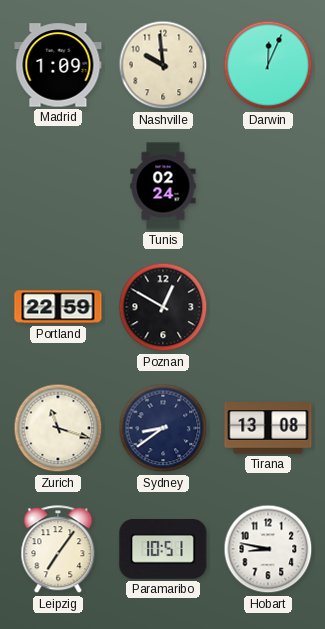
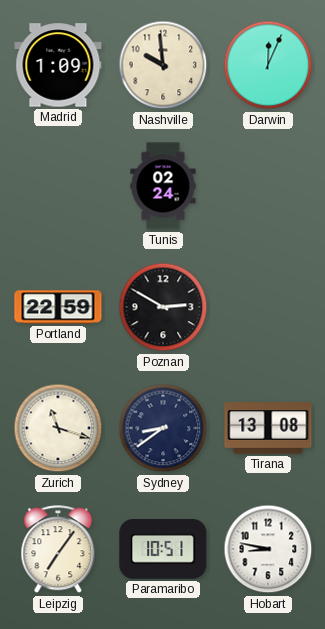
Poznan: 12:50 -> 2:50 (163, 307)
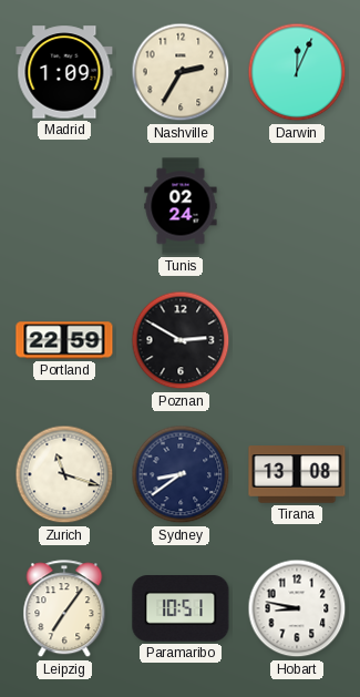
Nashville: 9:59 -> 2:35 (181, 72)
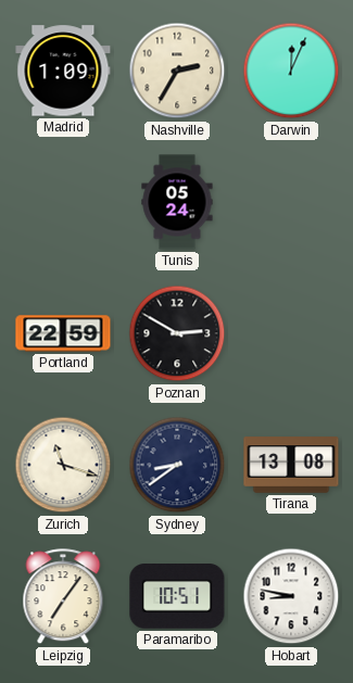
Tunis: 02:24 -> 05:24 (177, 202)
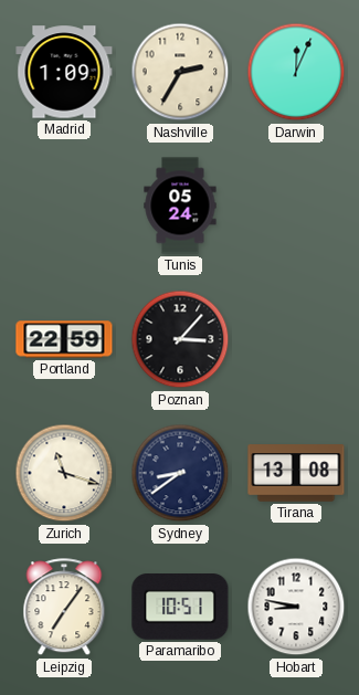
Poznan: 2:50 -> 3:07 (180, 339)
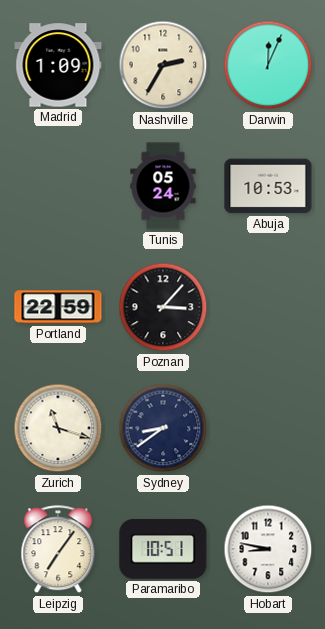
Abuja: none -> 10:53 (268, 186)
Tirana: 13:08 -> none (296, 473)
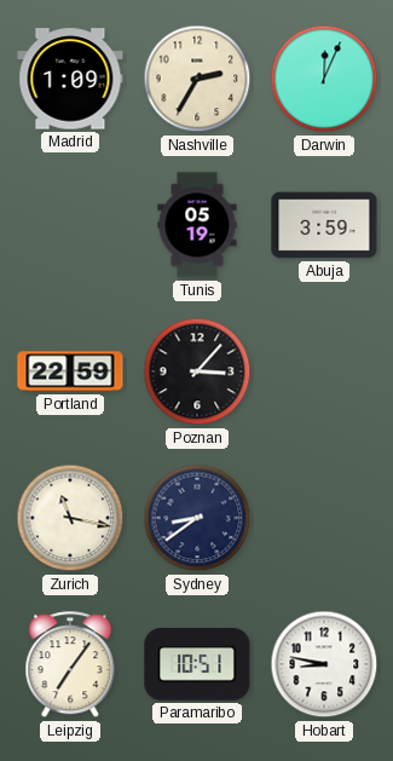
Tunis: 05:24 -> 05:19 (197, 225)
Abuja: 10:53 -> 3:59 (324, 225)
Zurich: 11:18 -> 11:17 (70, 518)
